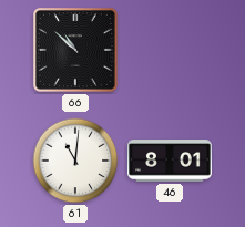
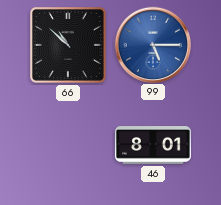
99: none -> 5:15 (152, 44)
61: 11:01 -> none (75, 161)
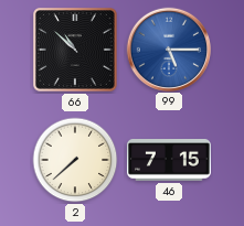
2: none -> 7:38 (75, 160)
46: 8:01 -> 7:15 (169, 161)
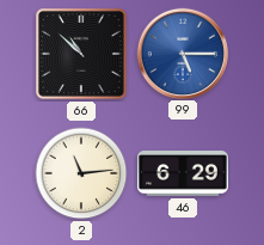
2: 7:38 -> 11:14 (81, 173)
46: 7:15 -> 6:29 (183, 174)
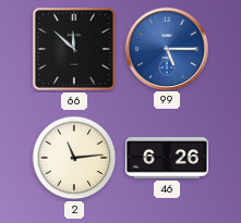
66: 10:52 -> 11:52 (75, 50)
46: 6:29 -> 6:26 (167, 159)
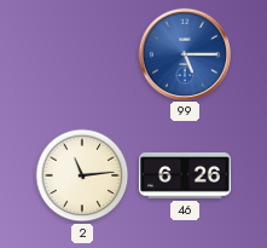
66: 11:52 -> none (75, 50)
